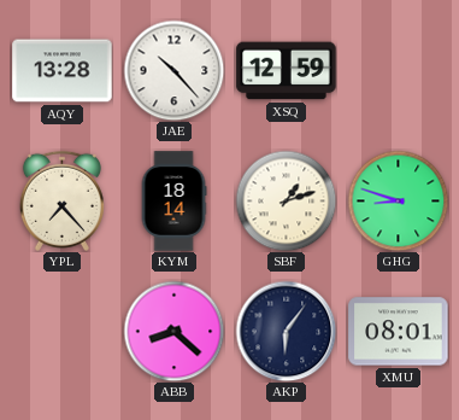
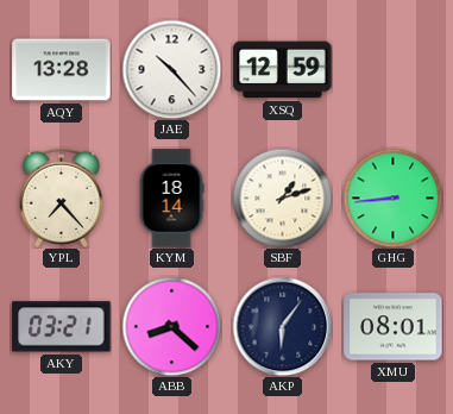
GHG: 8:48 -> 8:44 (392, 197)
AKY: none -> 03:21 (62, 327)
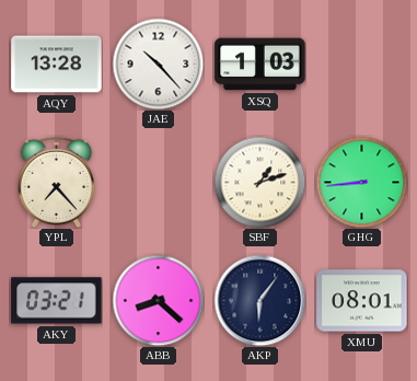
XSQ: 12:59 -> 1:03 (260, 65)
KYM: 18:14 -> none (171, 199)
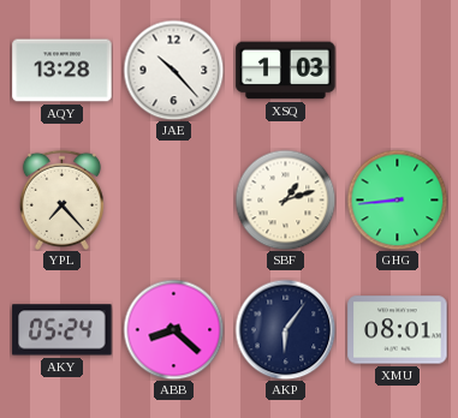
AKY: 03:21 -> 05:24 (63, 330)
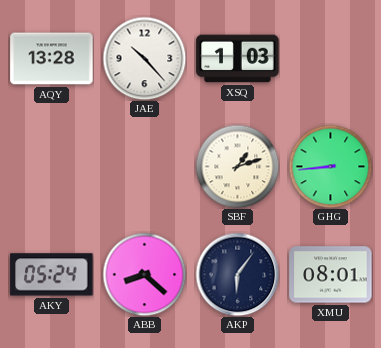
YPL: 7:23 -> none (61, 199)
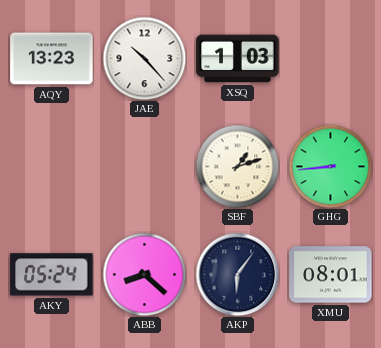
AQY: 13:28 -> 13:23 (52, 59)
